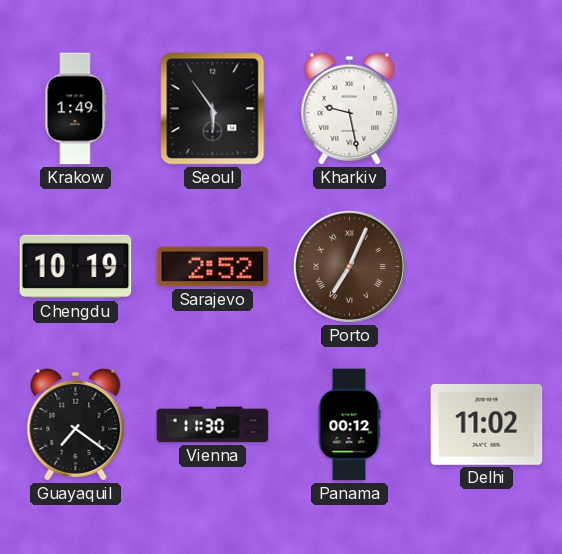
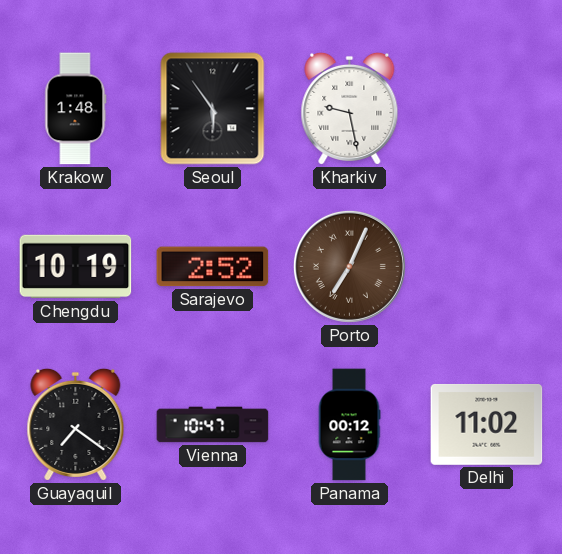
Krakow: 1:49 -> 1:48 (76, 109)
Vienna: 11:30 -> 10:47 (213, 425)
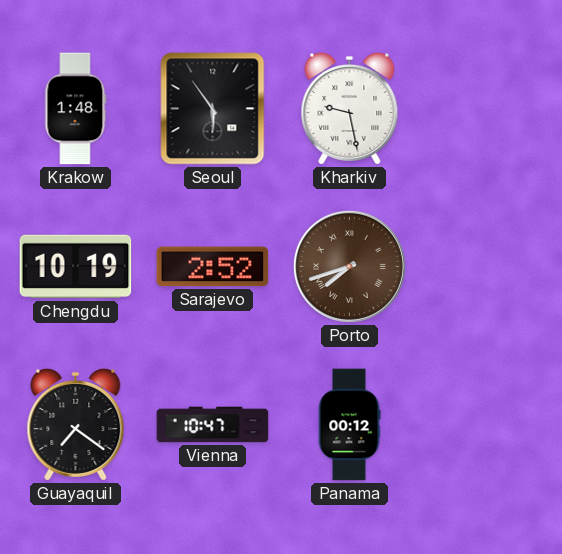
Porto: 7:04 -> 7:42 (349, 266)
Delhi: 11:02 -> none (487, 424)
